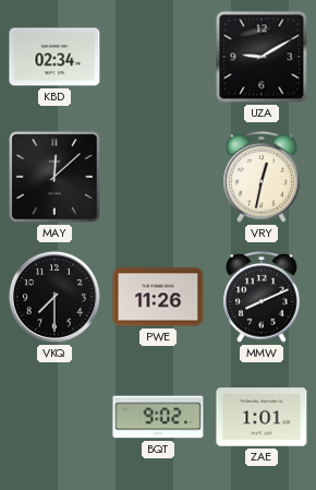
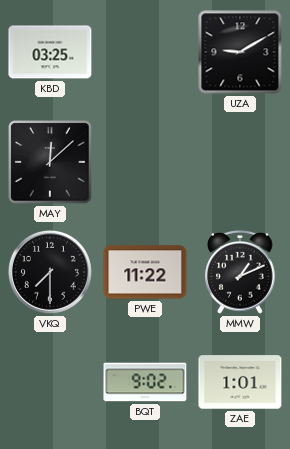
KBD: 02:34 -> 03:25 (50, 52)
VRY: 12:32 -> none (262, 177)
PWE: 11:26 -> 11:22 (145, 272)
MMW: 8:11 -> 1:11 (240, 272)
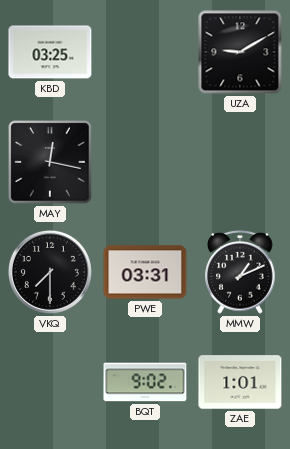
MAY: 12:08 -> 12:17 (50, 162)
PWE: 11:22 -> 03:31 (145, 272)
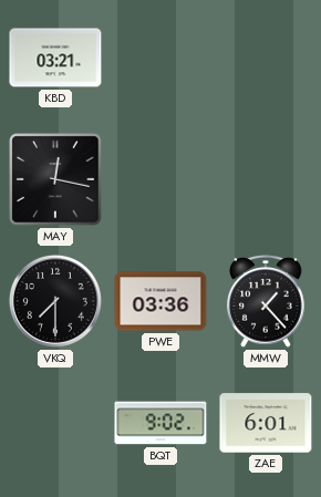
KBD: 03:25 -> 03:21 (55, 58)
UZA: 9:10 -> none (240, 52)
PWE: 03:31 -> 03:36 (161, 301)
MMW: 1:11 -> 1:23 (266, 301)
ZAE: 1:01 -> 6:01 (266, 423)
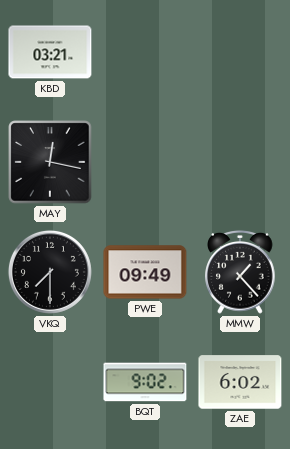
PWE: 03:36 -> 09:49 (145, 272)
ZAE: 6:01 -> 6:02 (240, 382)
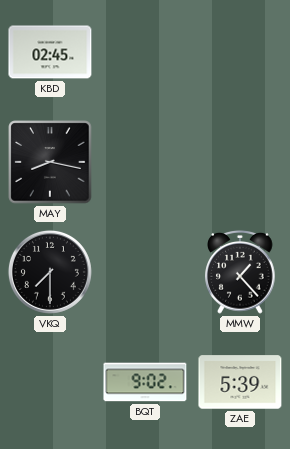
KBD: 03:21 -> 02:45 (50, 52)
MAY: 12:17 -> 8:17 (50, 162)
PWE: 09:49 -> none (145, 272)
ZAE: 6:02 -> 5:39 (240, 382)
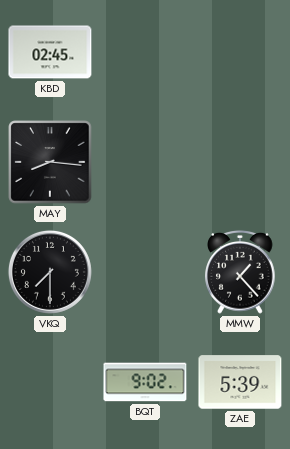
MAY: 8:17 -> 8:16 (50, 162)
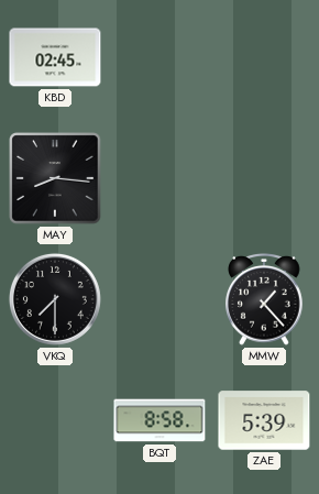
BQT: 9:02 -> 8:58 (159, 420)
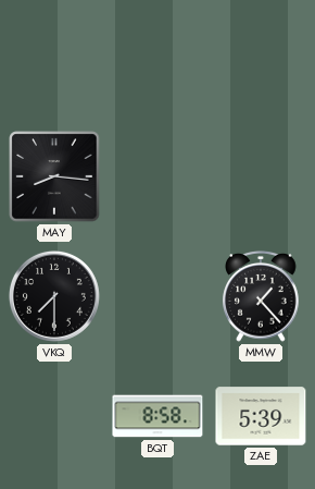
KBD: 02:45 -> none (55, 57)
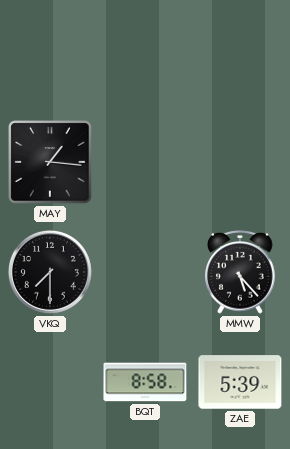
MAY: 8:16 -> 1:16 (50, 162)
MMW: 1:23 -> 5:23 (240, 272)
